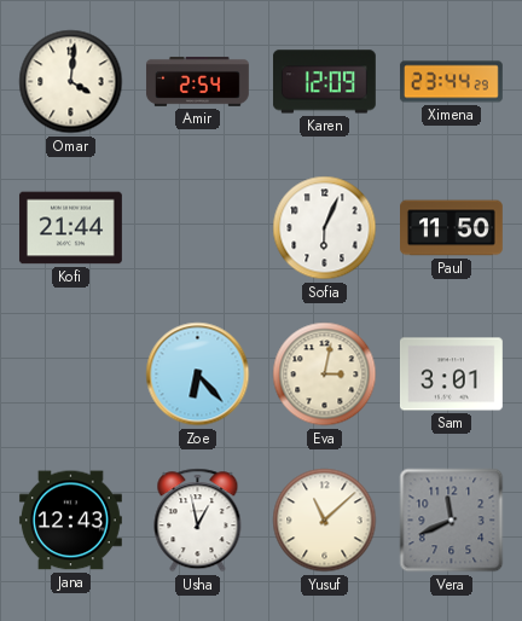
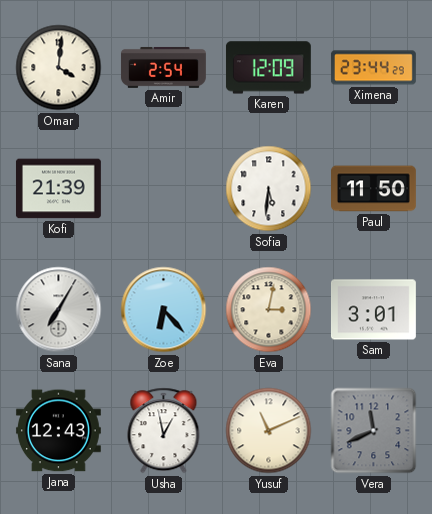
Kofi: 21:44 -> 21:39 (58, 189)
Sofia: 6:04 -> 5:31 (269, 189)
Sana: none -> 7:05 (59, 310)
Yusuf: 11:08 -> 11:11 (269, 431)
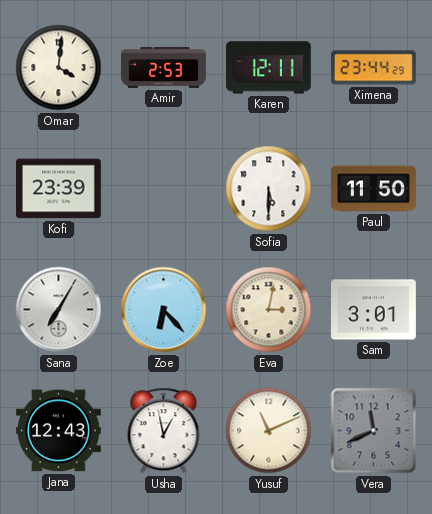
Amir: 2:54 -> 2:53 (163, 68)
Karen: 12:09 -> 12:11 (268, 68)
Kofi: 21:39 -> 23:39 (58, 189)
Sofia: 5:31 -> 5:30 (269, 189)
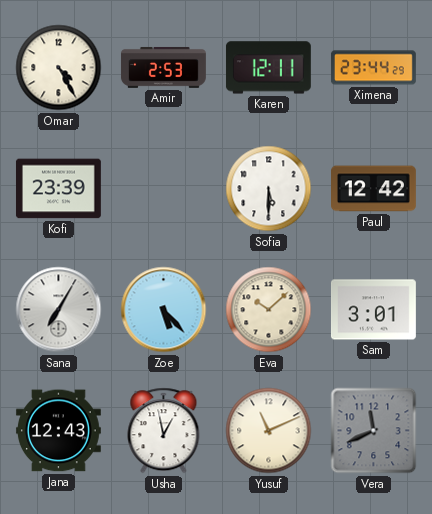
Omar: 4:01 -> 4:25 (59, 68)
Paul: 11:50 -> 12:42 (374, 189)
Zoe: 6:23 -> 5:23 (164, 310)
Eva: 3:02 -> 10:08 (269, 310)
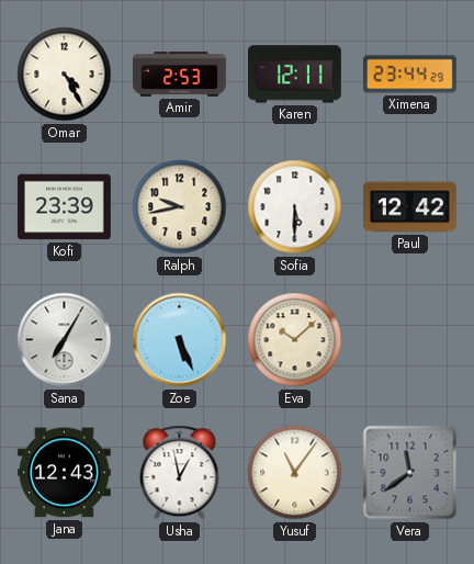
Ralph: none -> 9:43 (180, 207)
Zoe: 5:23 -> 5:26 (180, 340)
Sam: 3:01 -> none (373, 310)
Yusuf: 11:11 -> 11:06 (295, 473)
Vera: 11:41 -> 11:39 (410, 473)
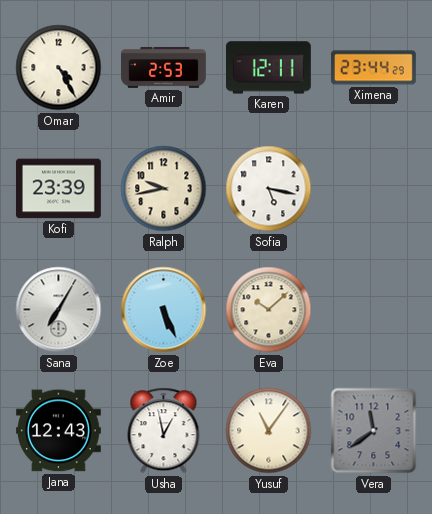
Sofia: 5:30 -> 5:17 (269, 189)
Paul: 12:42 -> none (410, 207)
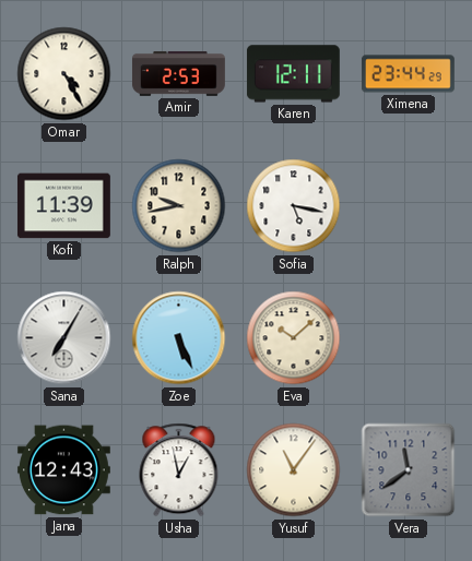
Kofi: 23:39 -> 11:39 (63, 206)
